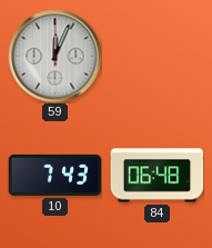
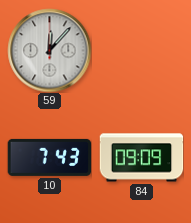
59: 12:04 -> 12:07 (49, 50)
84: 06:48 -> 09:09 (141, 158)
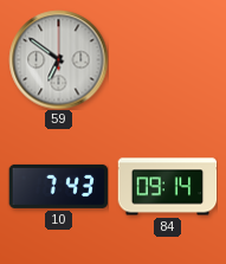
59: 12:07 -> 6:51 (58, 59)
84: 09:09 -> 09:14 (167, 187)
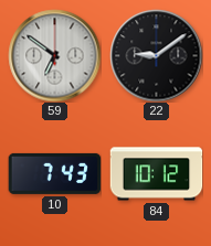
22: none -> 9:09 (156, 55)
84: 09:14 -> 10:12 (156, 174)
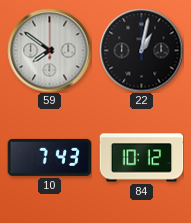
59: 6:51 -> 7:51 (49, 50)
22: 9:09 -> 1:02 (141, 50)
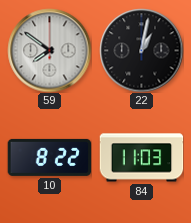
10: 7:43 -> 8:22 (49, 157)
84: 10:12 -> 11:03 (141, 158)
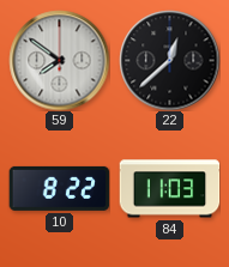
22: 1:02 -> 12:38 (169, 60)
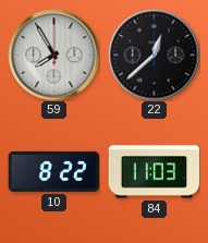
59: 7:51 -> 7:55 (53, 54)
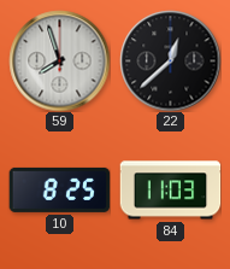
59: 7:55 -> 7:57 (59, 60)
10: 8:22 -> 8:25 (59, 189)
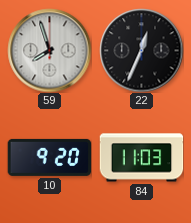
22: 12:38 -> 12:34 (141, 50)
10: 8:25 -> 9:20 (49, 157)
